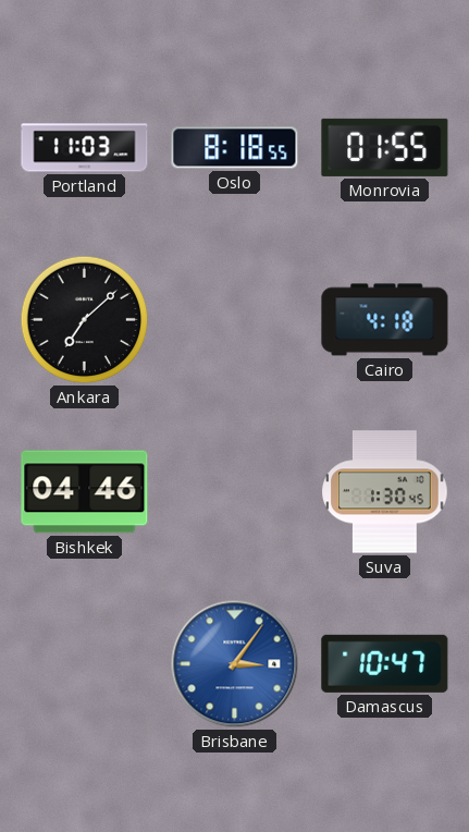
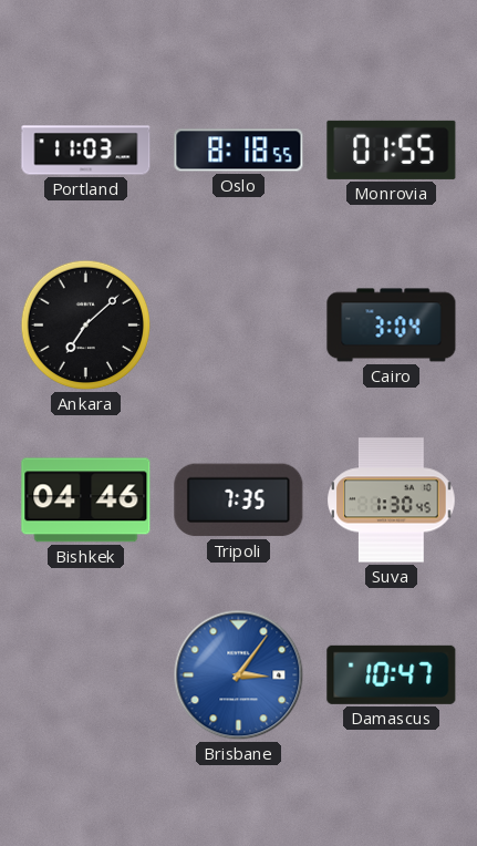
Cairo: 4:18 -> 3:04 (392, 326)
Tripoli: none -> 7:35 (239, 501)
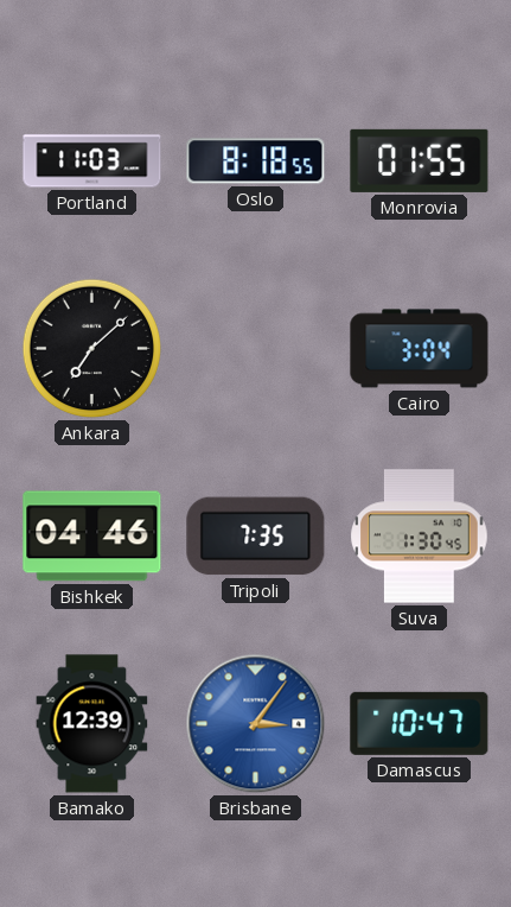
Bamako: none -> 12:39 (92, 724)
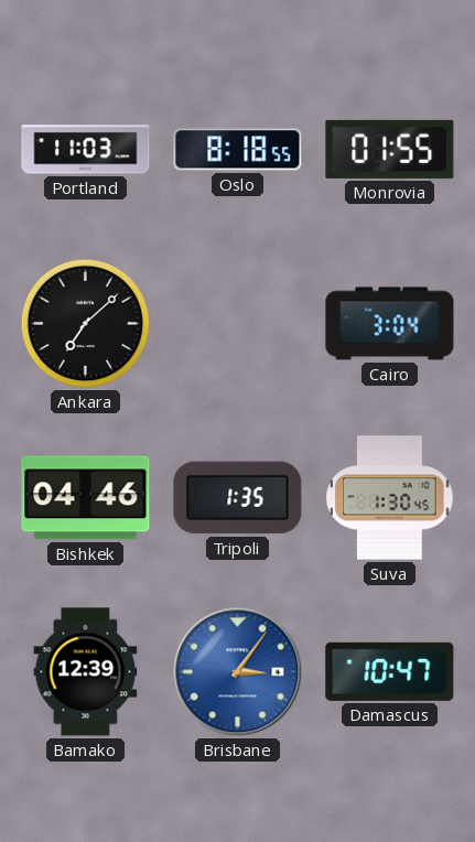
Tripoli: 7:35 -> 1:35 (238, 498)
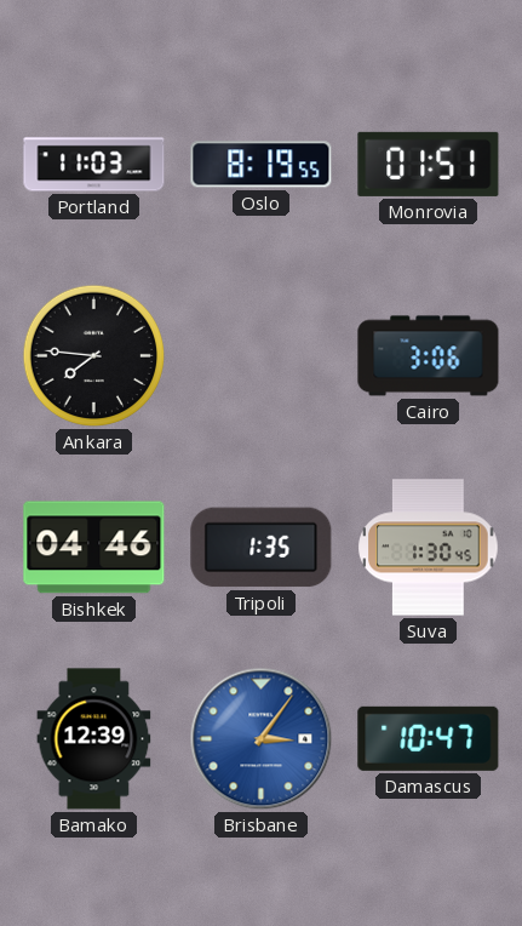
Oslo: 8:18 -> 8:19 (262, 165)
Monrovia: 01:55 -> 01:51 (429, 164)
Ankara: 7:08 -> 7:46 (94, 356)
Cairo: 3:04 -> 3:06 (429, 356)
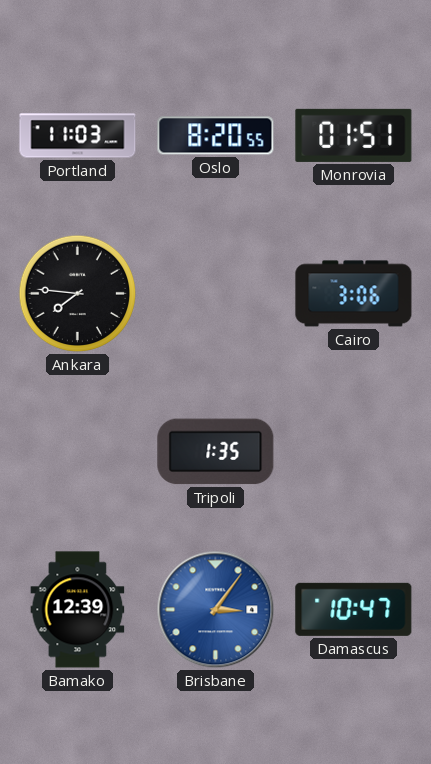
Oslo: 8:19 -> 8:20 (216, 136)
Bishkek: 04:46 -> none (94, 548)
Suva: 1:30 -> none (429, 548)
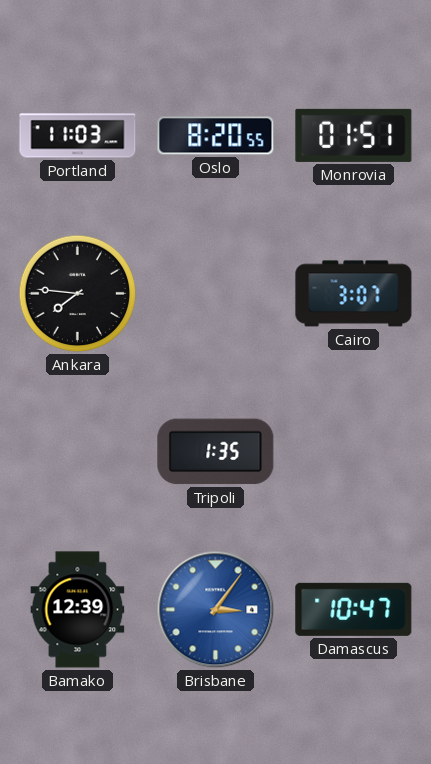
Cairo: 3:06 -> 3:07 (354, 294)
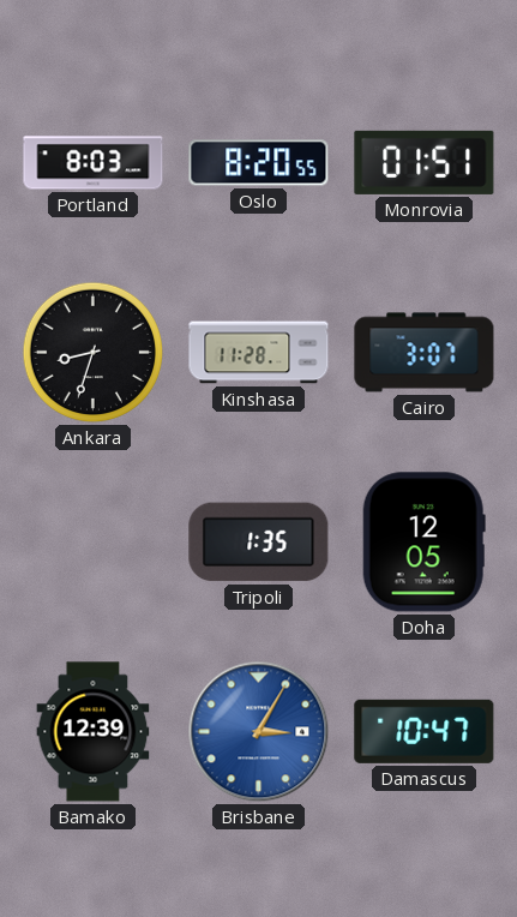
Portland: 11:03 -> 8:03 (94, 163)
Ankara: 7:46 -> 8:33 (94, 353)
Kinshasa: none -> 11:28 (259, 353)
Doha: none -> 12:05 (423, 543)
Brisbane: 3:06 -> 3:05 (259, 732)
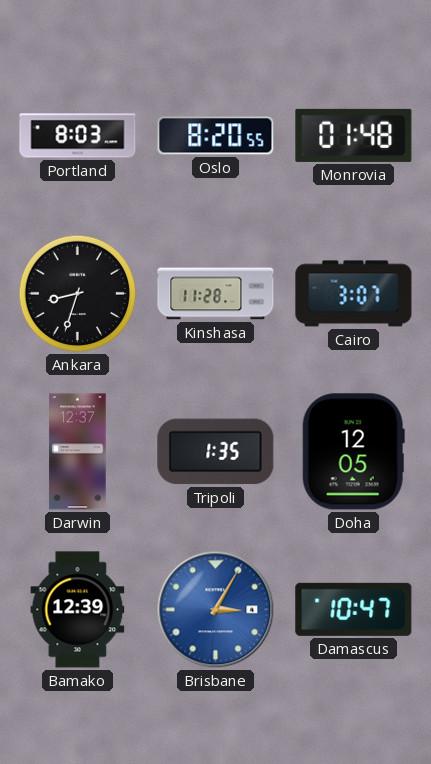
Monrovia: 01:51 -> 01:48 (354, 135)
Darwin: none -> 12:37 (78, 452)
